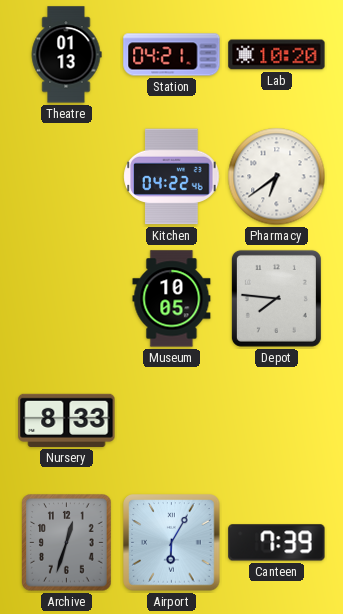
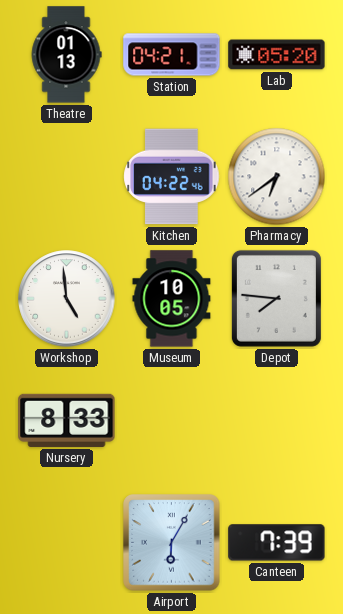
Lab: 10:20 -> 05:20 (277, 55)
Workshop: none -> 4:59 (67, 299)
Archive: 12:33 -> none (67, 543)
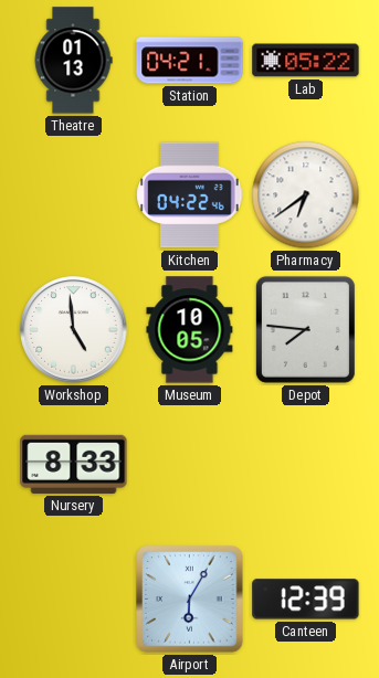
Lab: 05:20 -> 05:22 (306, 61)
Canteen: 7:39 -> 12:39 (306, 600)
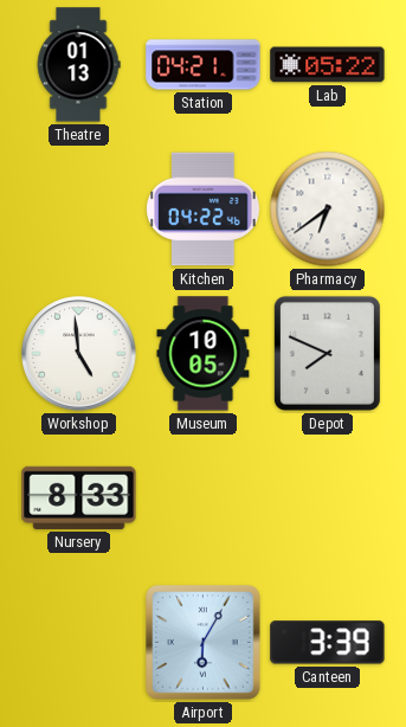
Depot: 7:46 -> 7:49 (327, 353)
Canteen: 12:39 -> 3:39 (328, 643)
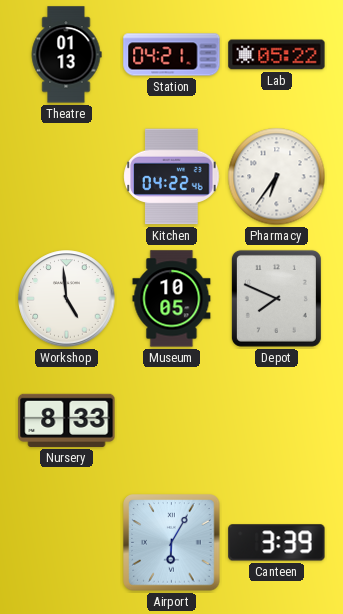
Pharmacy: 6:39 -> 6:36 (277, 177)
